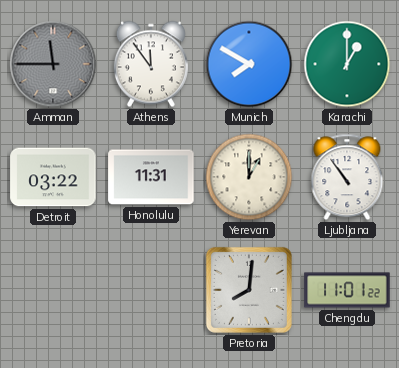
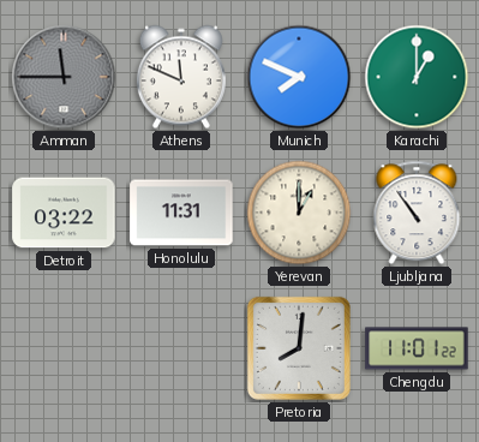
Athens: 11:54 -> 11:49 (181, 77)
Munich: 7:50 -> 7:49 (299, 77)
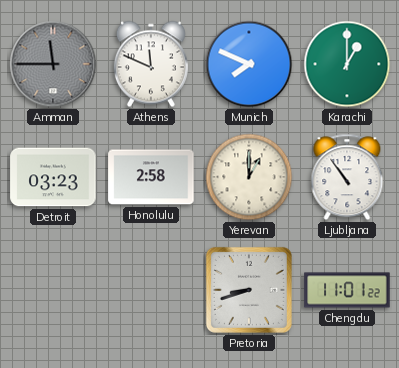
Detroit: 03:22 -> 03:23 (53, 177)
Honolulu: 11:31 -> 2:58 (151, 177)
Pretoria: 8:01 -> 8:42 (249, 290)
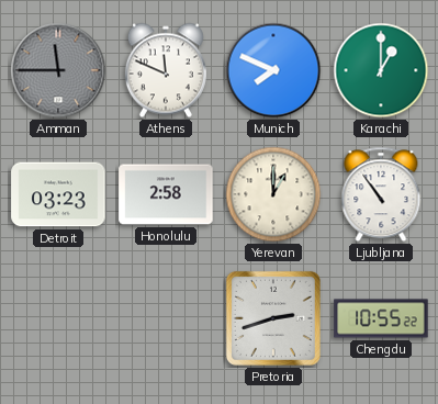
Pretoria: 8:42 -> 2:42 (273, 318)
Chengdu: 11:01 -> 10:55 (381, 318)
